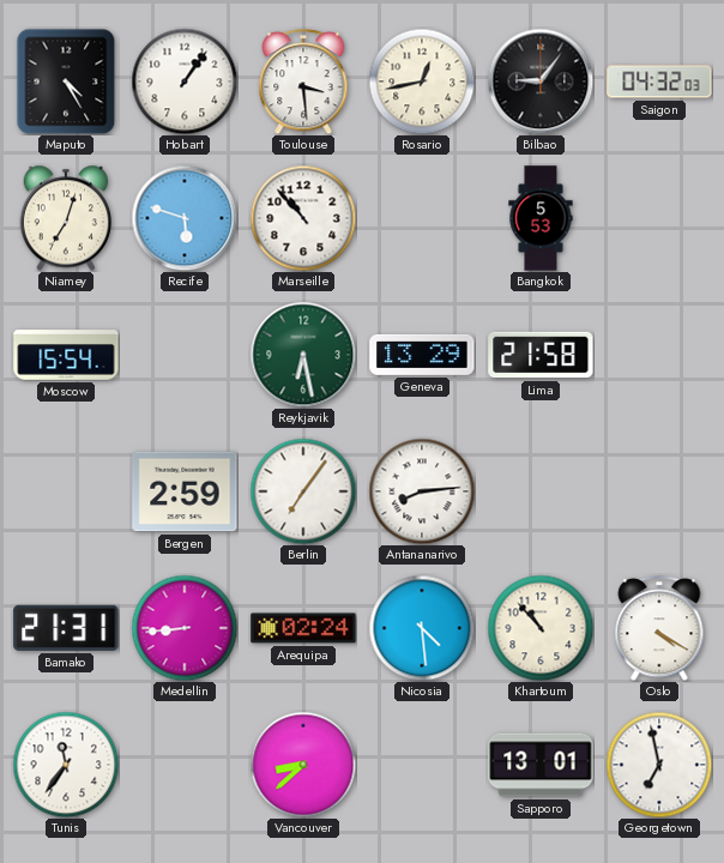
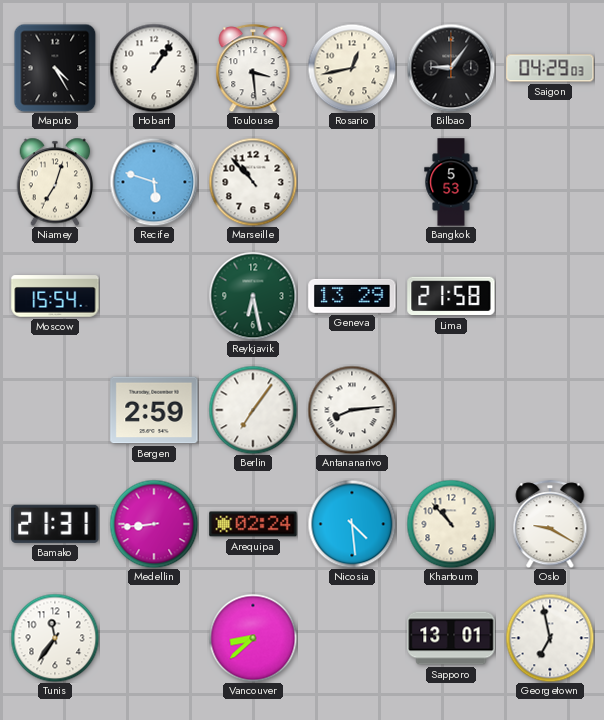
Saigon: 04:32 -> 04:29 (550, 68)
Oslo: 4:20 -> 9:20 (550, 524)
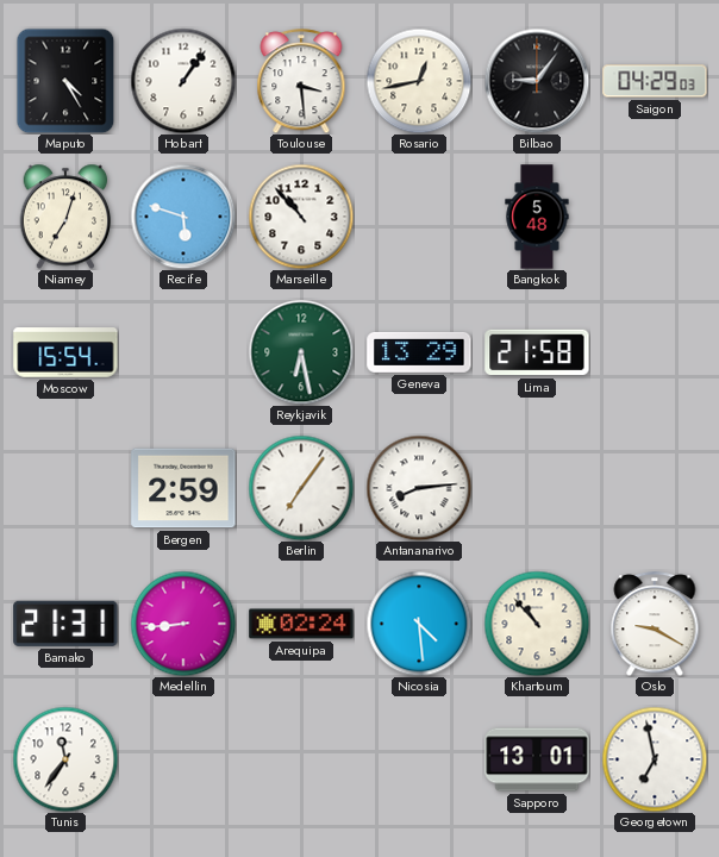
Bangkok: 5:53 -> 5:48 (537, 217)
Vancouver: 8:38 -> none (253, 638)
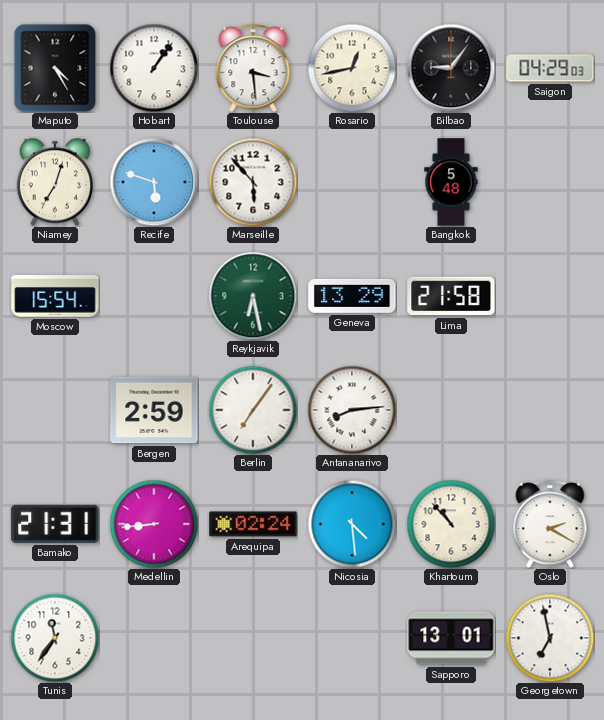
Marseille: 10:53 -> 5:53 (253, 182)
Oslo: 9:20 -> 2:20 (550, 524)
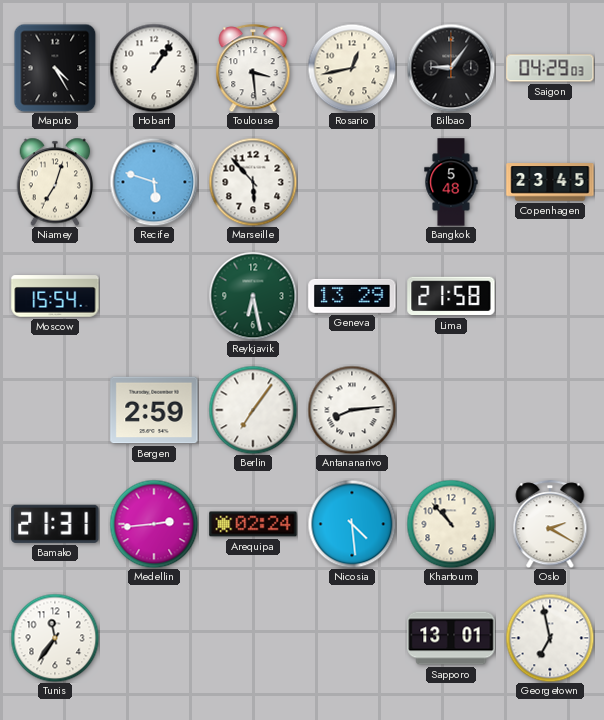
Copenhagen: none -> 23:45 (550, 182)
Medellin: 8:44 -> 2:44 (154, 524)
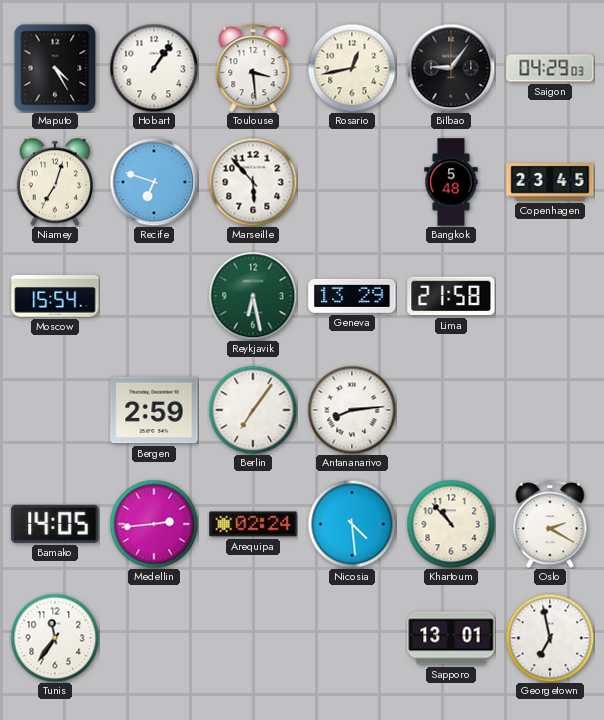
Recife: 5:48 -> 6:48 (154, 182)
Bamako: 21:31 -> 14:05 (55, 524)
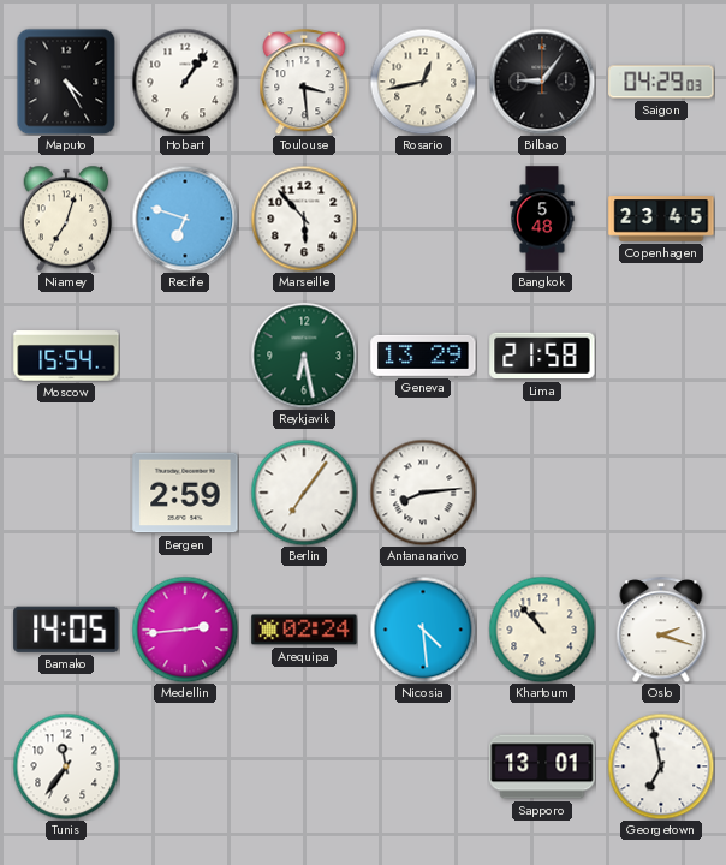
Oslo: 2:20 -> 2:18 (661, 630)
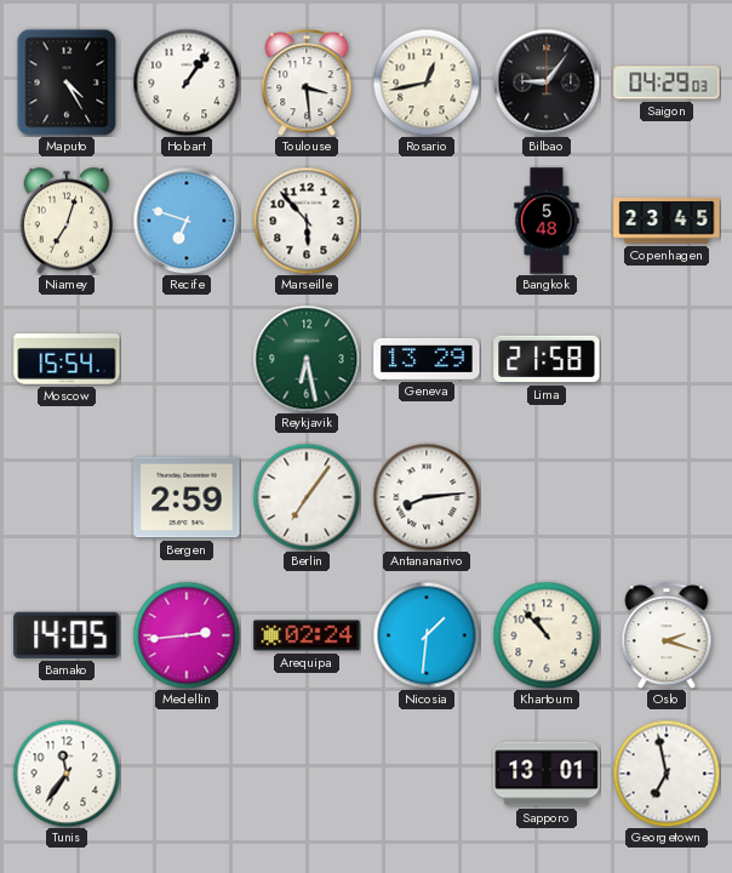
Nicosia: 4:29 -> 1:31 (427, 635)
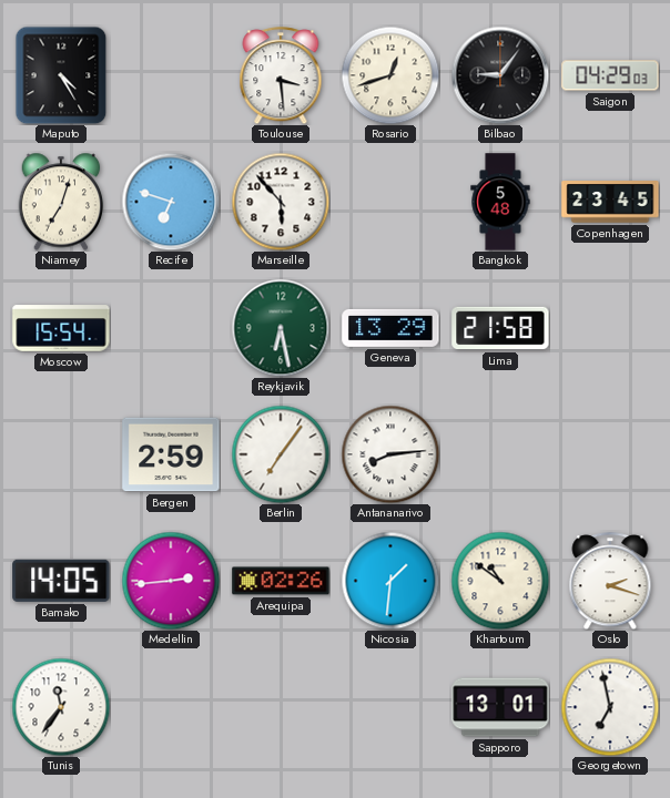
Hobart: 1:06 -> none (187, 82)
Rosario: 12:43 -> 12:42 (390, 75)
Arequipa: 02:24 -> 02:26 (281, 581)
Khartoum: 10:53 -> 10:51 (500, 581)
